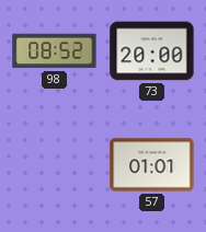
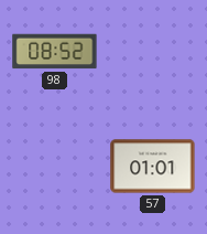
73: 20:00 -> none (152, 51)
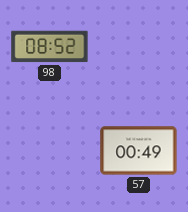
57: 01:01 -> 00:49 (139, 151)
